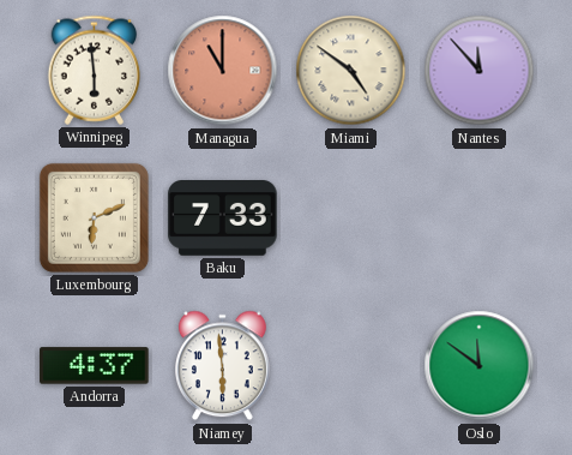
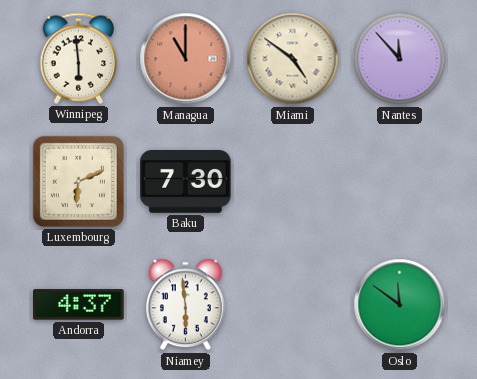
Baku: 7:33 -> 7:30 (186, 182)
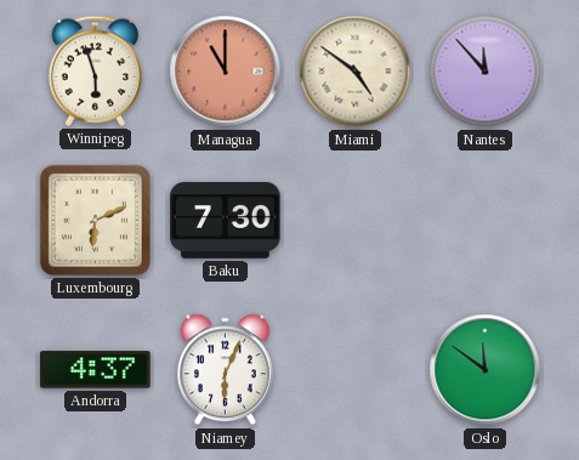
Winnipeg: 5:59 -> 5:57 (96, 70)
Niamey: 5:59 -> 6:04 (226, 370)
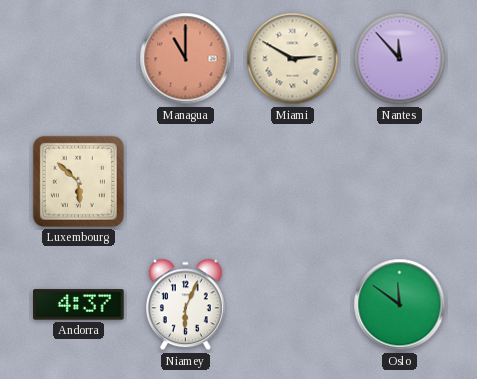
Winnipeg: 5:57 -> none (96, 70)
Miami: 4:51 -> 2:50 (293, 59)
Luxembourg: 6:11 -> 5:52 (78, 181)
Baku: 7:30 -> none (226, 221)
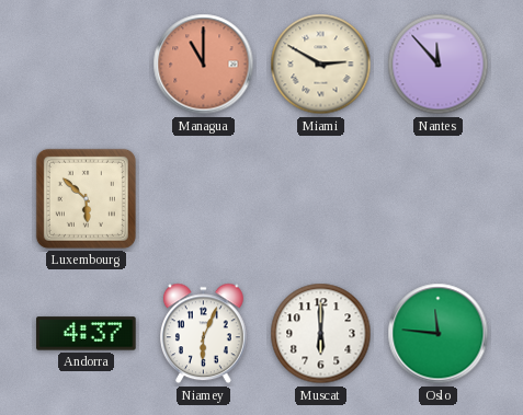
Muscat: none -> 6:00 (321, 334)
Oslo: 11:51 -> 11:46 (439, 334)
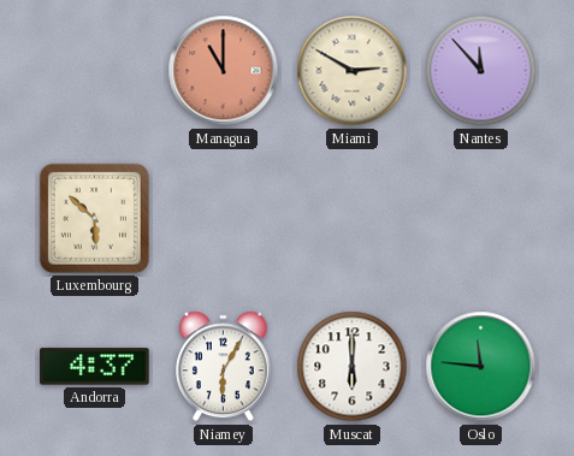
Niamey: 6:04 -> 6:05 (224, 367)
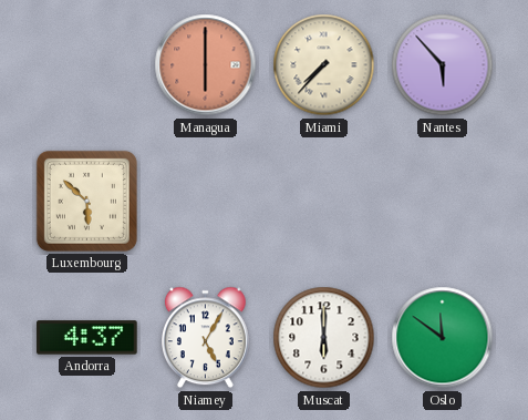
Managua: 11:00 -> 6:00 (206, 65)
Miami: 2:50 -> 7:37 (324, 65)
Nantes: 11:53 -> 5:53 (443, 65)
Niamey: 6:05 -> 5:05 (206, 338)
Oslo: 11:46 -> 11:51 (443, 338)
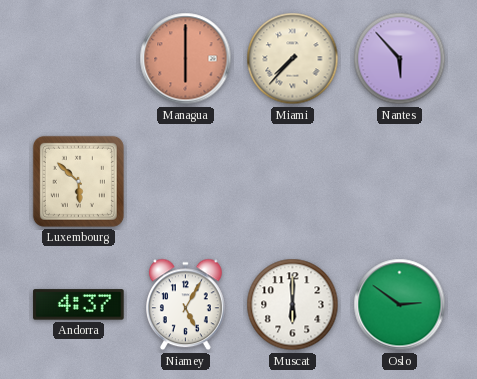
Oslo: 11:51 -> 2:51 (400, 305)
